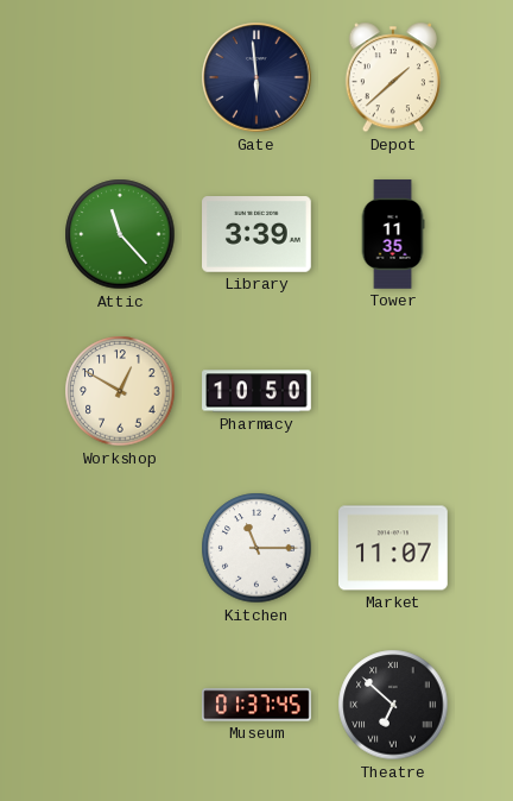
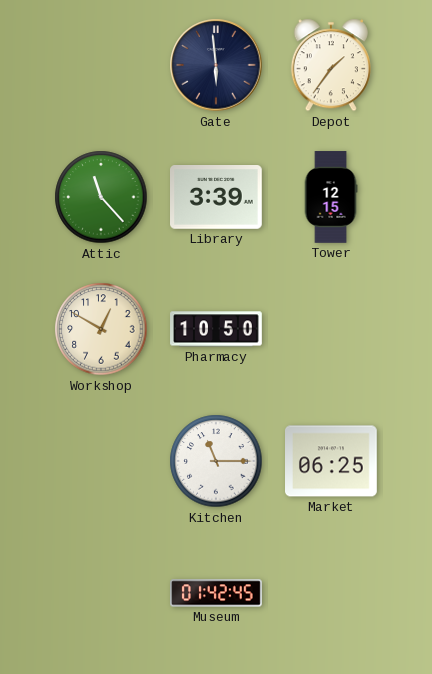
Depot: 1:38 -> 1:36 (331, 65)
Tower: 11:35 -> 12:15 (331, 197)
Market: 11:07 -> 06:25 (332, 461)
Museum: 01:37 -> 01:42 (216, 593)
Theatre: 6:52 -> none (393, 705)
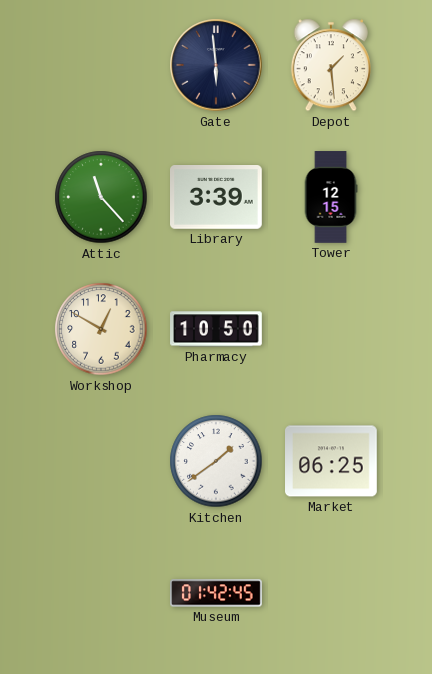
Depot: 1:36 -> 1:29 (331, 65)
Kitchen: 11:15 -> 1:39 (216, 461)
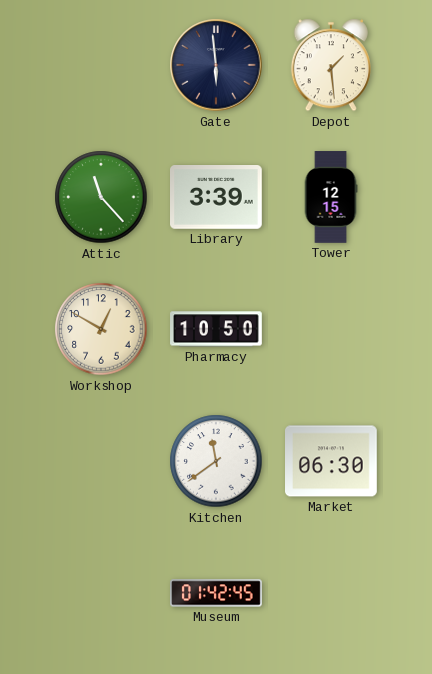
Kitchen: 1:39 -> 11:39 (216, 461)
Market: 06:25 -> 06:30 (332, 461)
